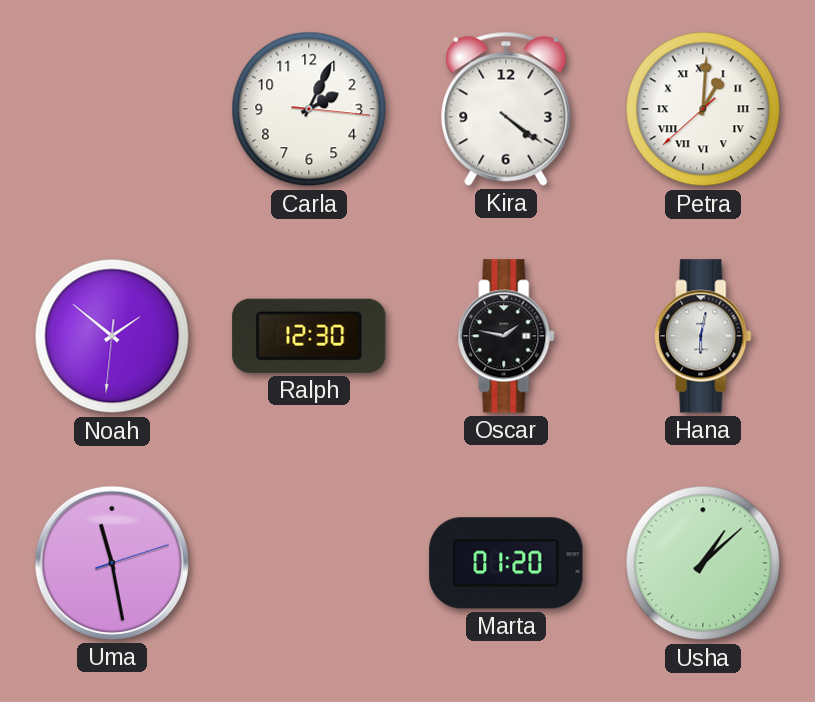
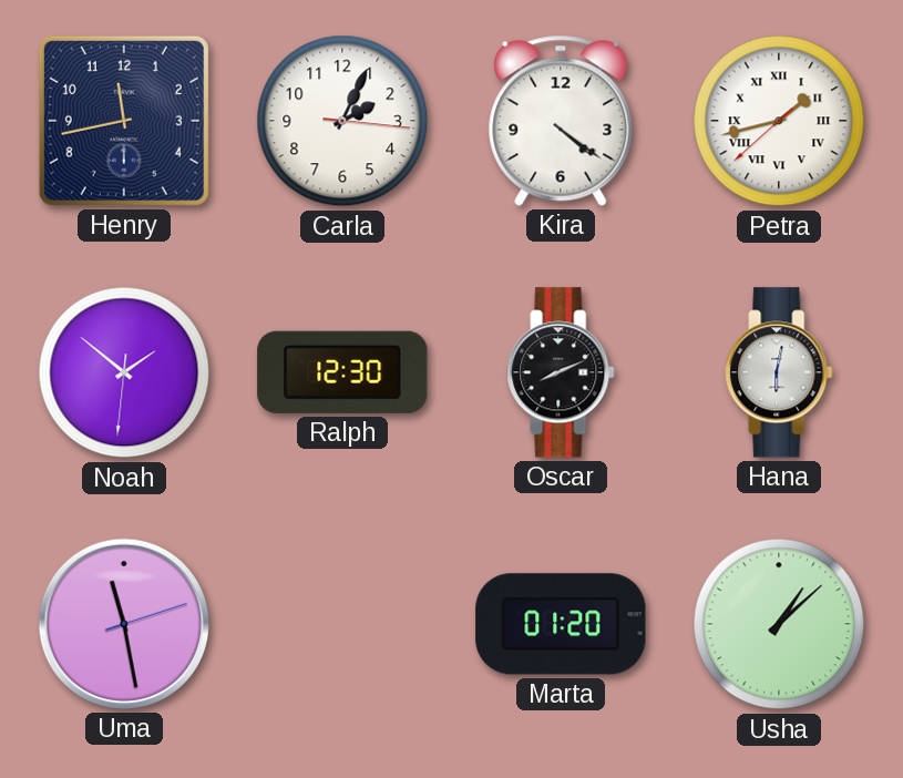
Henry: none -> 11:43 (124, 121)
Petra: 1:00 -> 1:42 (779, 121)
Oscar: 1:47 -> 8:11 (561, 372)
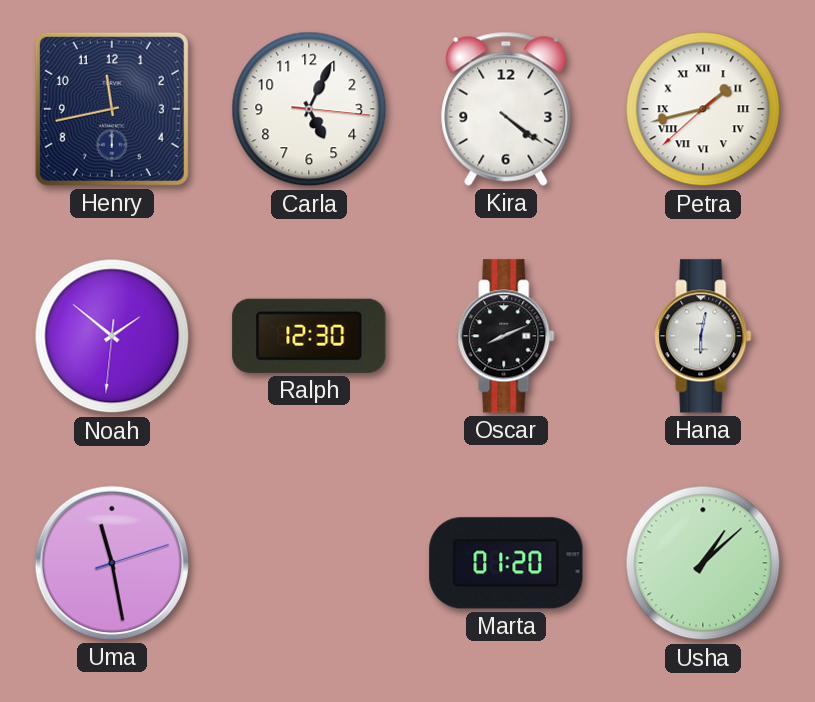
Carla: 2:04 -> 5:04 (309, 109)
